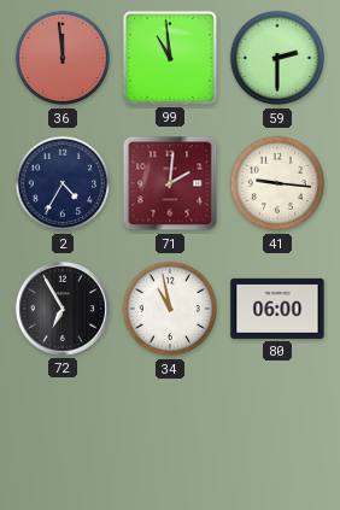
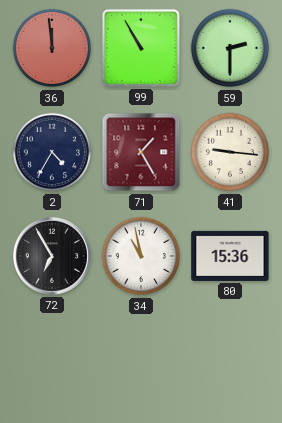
99: 10:59 -> 10:55 (141, 48)
71: 2:01 -> 1:25 (141, 152)
80: 06:00 -> 15:36 (230, 256)
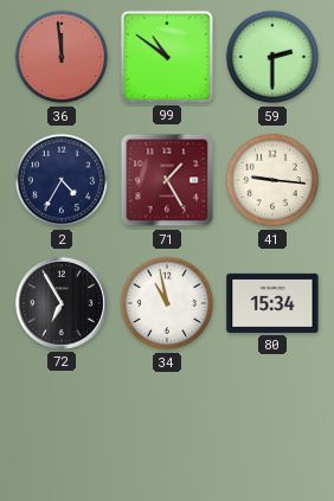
99: 10:55 -> 10:51 (167, 57)
80: 15:36 -> 15:34 (272, 303)
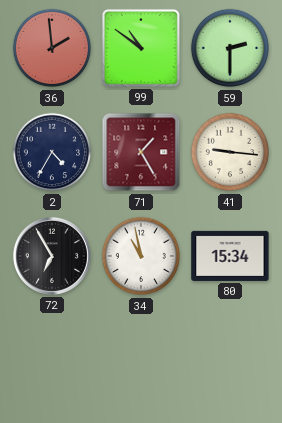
36: 11:59 -> 1:59 (52, 48)
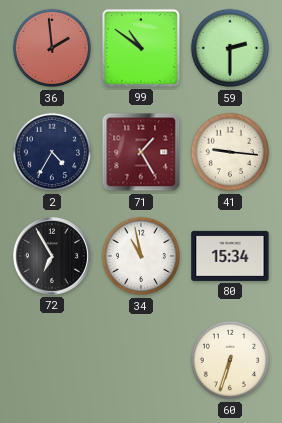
60: none -> 6:33 (230, 360)
